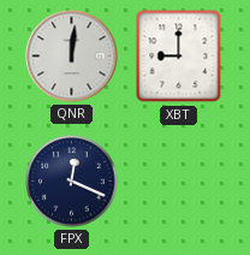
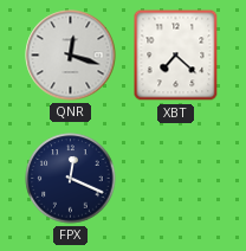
QNR: 12:01 -> 12:18 (71, 56)
XBT: 9:00 -> 7:22 (176, 56)
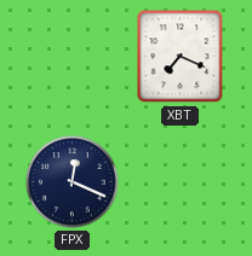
QNR: 12:18 -> none (71, 56)
XBT: 7:22 -> 7:19 (181, 57)
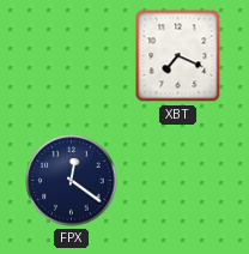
FPX: 12:19 -> 12:21 (72, 181)
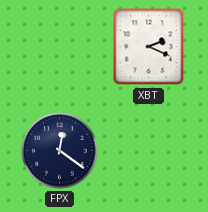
XBT: 7:19 -> 2:19 (149, 47)
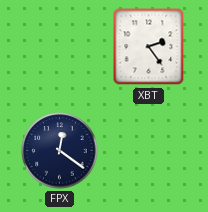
XBT: 2:19 -> 2:24 (149, 47)
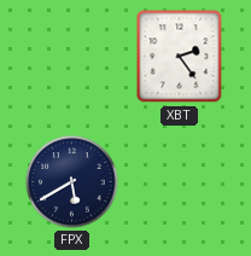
FPX: 12:21 -> 5:40 (72, 182)
